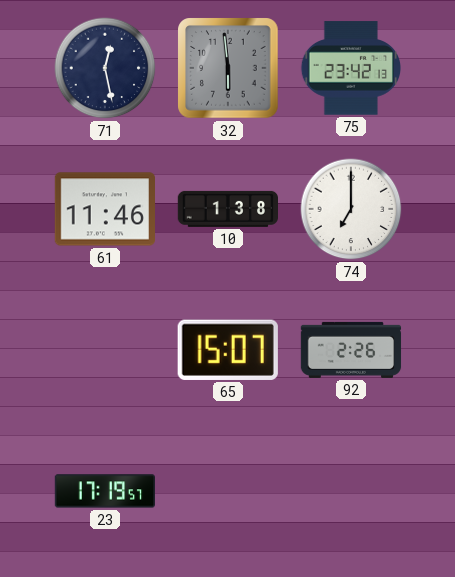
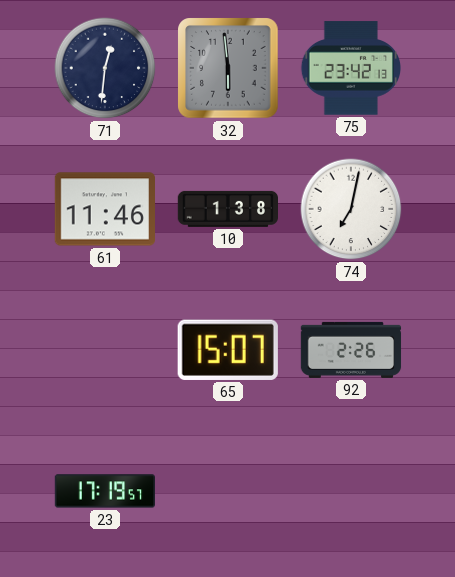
71: 12:28 -> 12:31 (105, 68)
74: 7:00 -> 7:02 (351, 209)
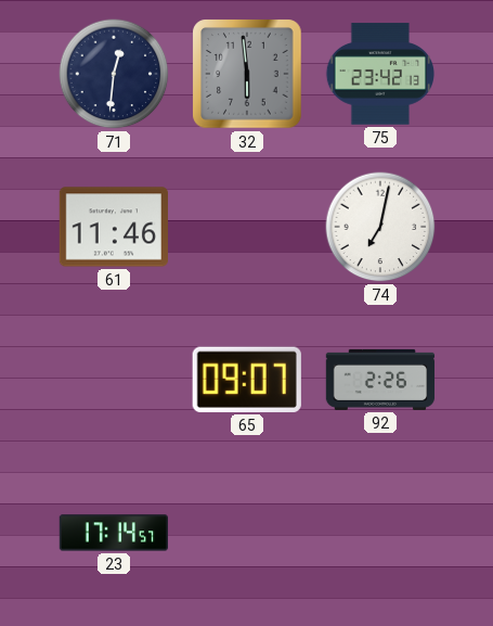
10: 1:38 -> none (227, 209)
65: 15:07 -> 09:07 (247, 380)
23: 17:19 -> 17:14 (114, 533)
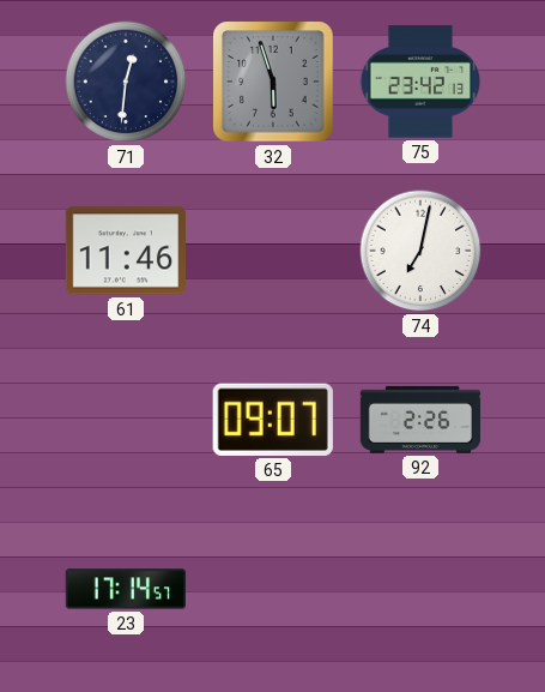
32: 5:59 -> 5:57 (273, 82)
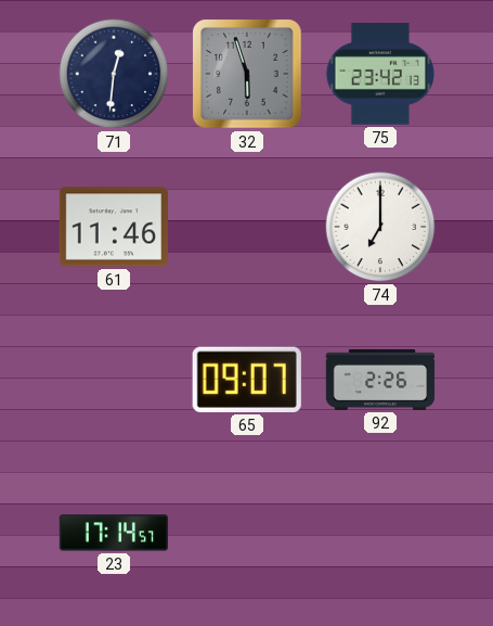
74: 7:02 -> 7:00 (380, 227)
